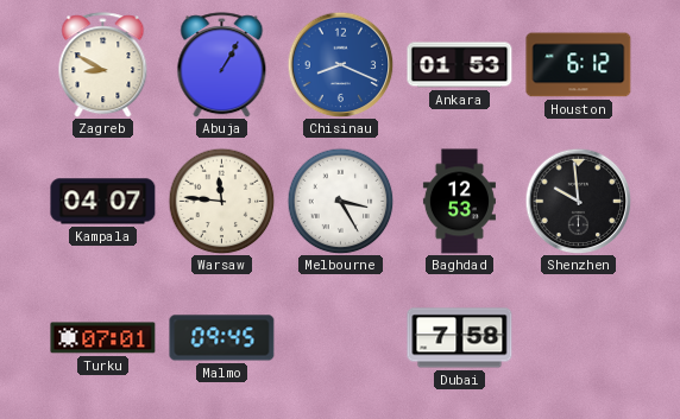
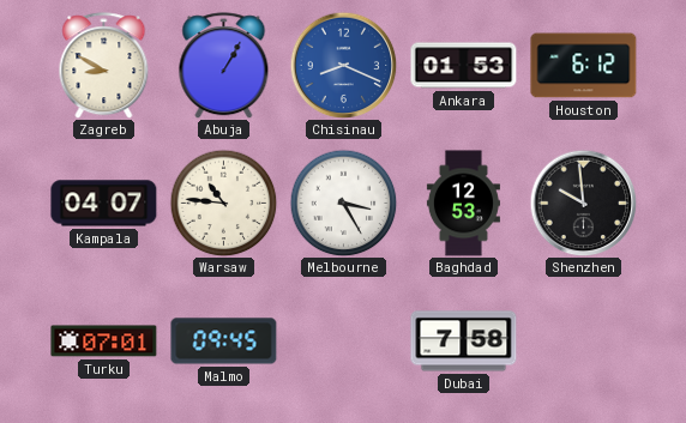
Warsaw: 11:46 -> 10:46 (223, 203)
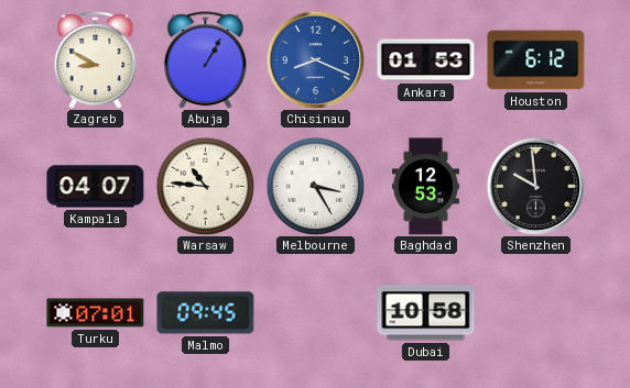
Dubai: 7:58 -> 10:58 (426, 313)
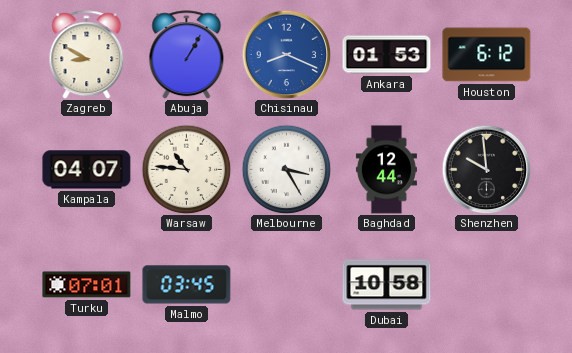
Baghdad: 12:53 -> 12:44 (386, 170)
Malmo: 09:45 -> 03:45 (187, 285)
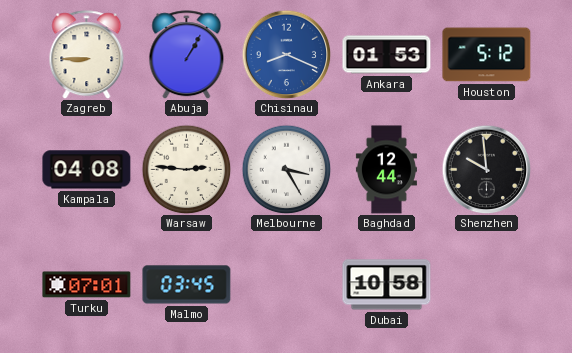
Zagreb: 8:50 -> 8:45 (87, 55)
Houston: 6:12 -> 5:12 (487, 55)
Kampala: 04:07 -> 04:08 (87, 170)
Warsaw: 10:46 -> 2:46 (186, 169)
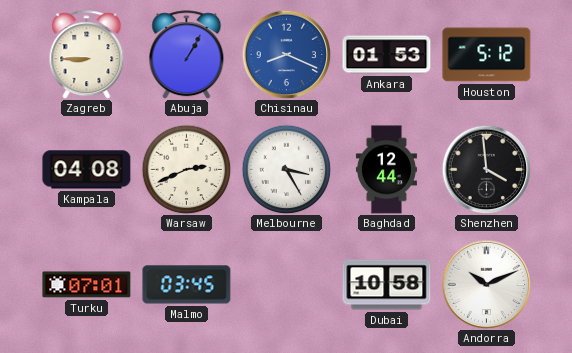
Warsaw: 2:46 -> 2:41 (186, 169)
Shenzhen: 9:59 -> 3:59 (486, 169)
Andorra: none -> 10:11 (486, 284)
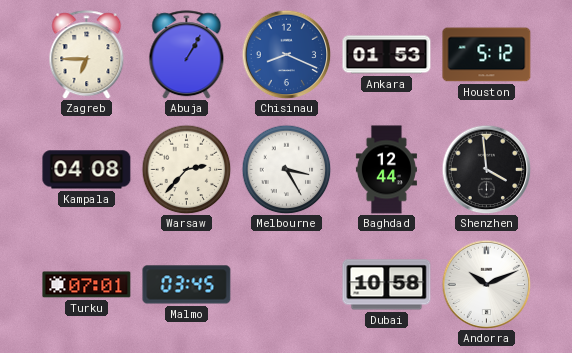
Zagreb: 8:45 -> 6:45 (87, 55)
Warsaw: 2:41 -> 2:37 (186, 169)
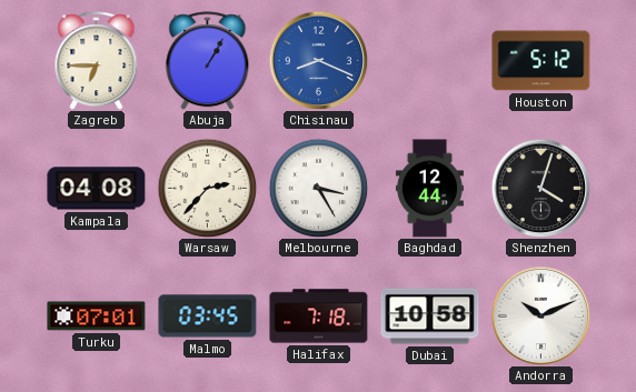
Ankara: 01:53 -> none (387, 55)
Shenzhen: 3:59 -> 4:03 (540, 188)
Halifax: none -> 7:18 (319, 316)
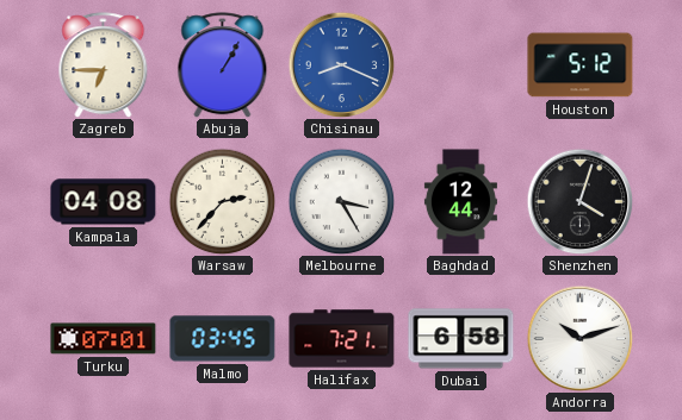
Halifax: 7:18 -> 7:21 (342, 339)
Dubai: 10:58 -> 6:58 (461, 339)
Andorra: 10:11 -> 10:12 (579, 338)
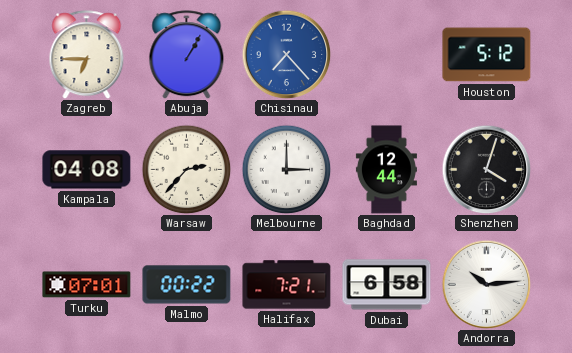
Chisinau: 8:19 -> 7:23 (286, 54)
Melbourne: 3:25 -> 3:00 (286, 169)
Malmo: 03:45 -> 00:22 (187, 285)
Andorra: 10:12 -> 10:14 (486, 284)
